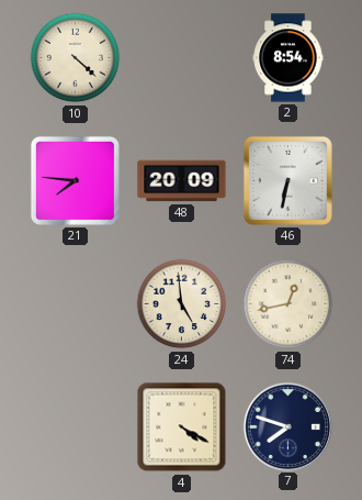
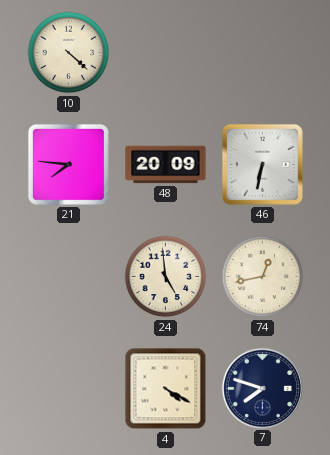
2: 8:54 -> none (289, 58)
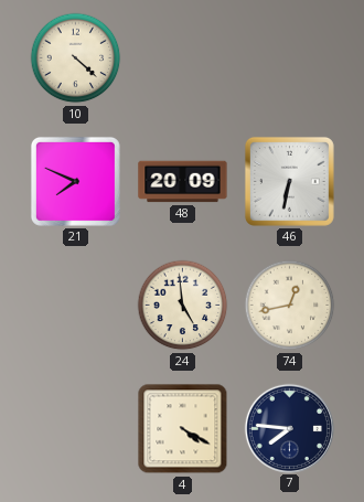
21: 7:46 -> 7:49 (75, 181)
7: 7:48 -> 7:46 (289, 428)
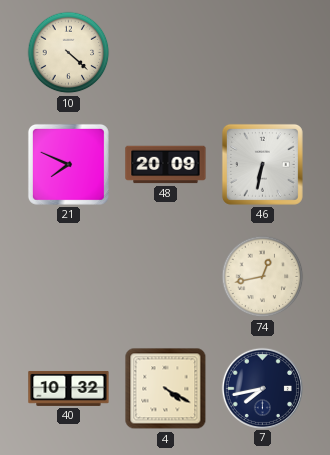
24: 4:59 -> none (183, 306)
40: none -> 10:32 (69, 388)
7: 7:46 -> 7:43 (262, 388)
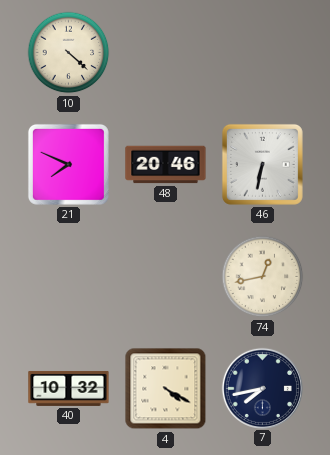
48: 20:09 -> 20:46 (166, 165)
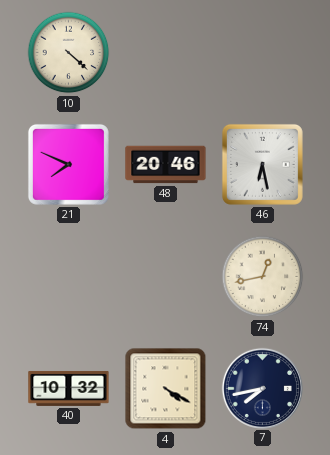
46: 6:32 -> 6:28 (262, 164)
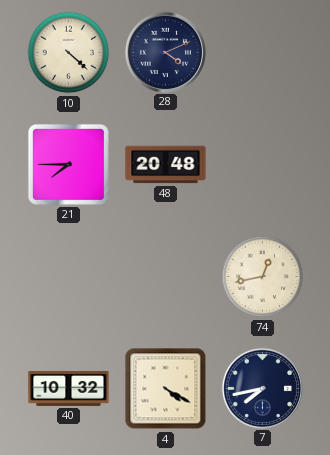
28: none -> 4:11 (165, 52)
21: 7:49 -> 7:45 (68, 164)
48: 20:46 -> 20:48 (166, 165)
46: 6:28 -> none (262, 164)
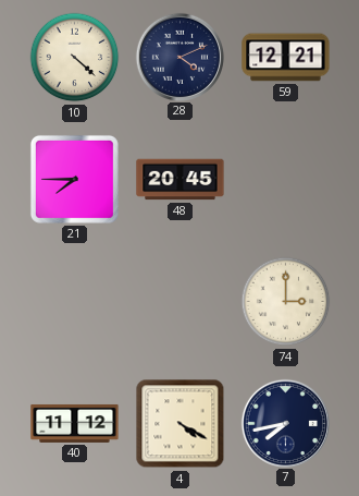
59: none -> 12:21 (286, 58)
48: 20:48 -> 20:45 (181, 180)
74: 12:43 -> 3:00 (286, 302)
40: 10:32 -> 11:12 (75, 423)
